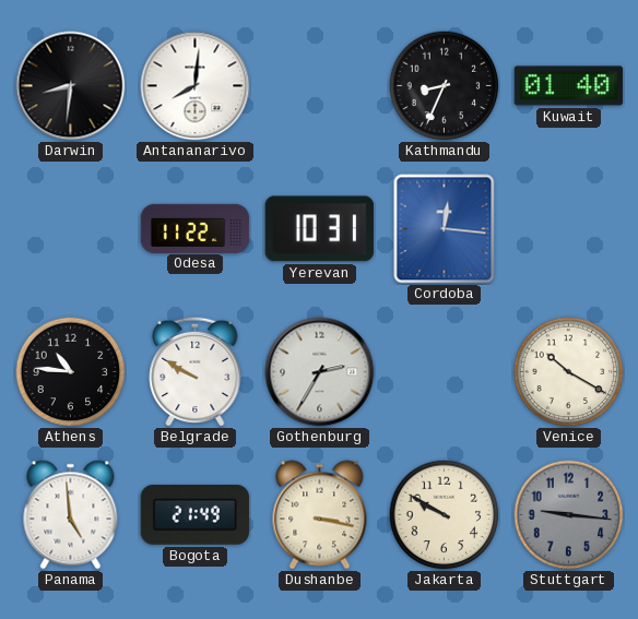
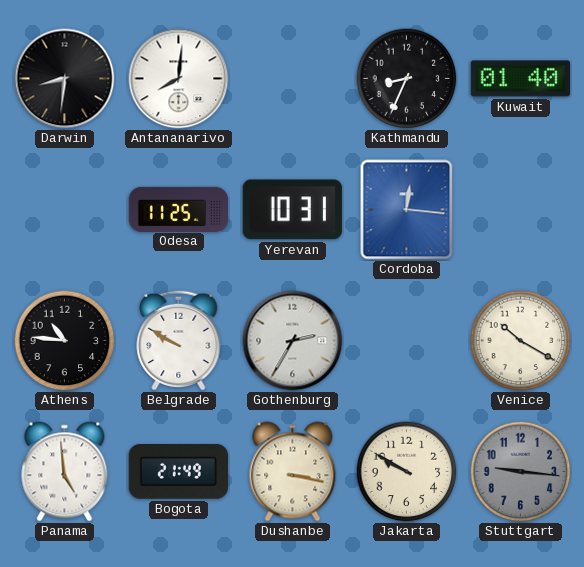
Odesa: 11:22 -> 11:25 (179, 209)
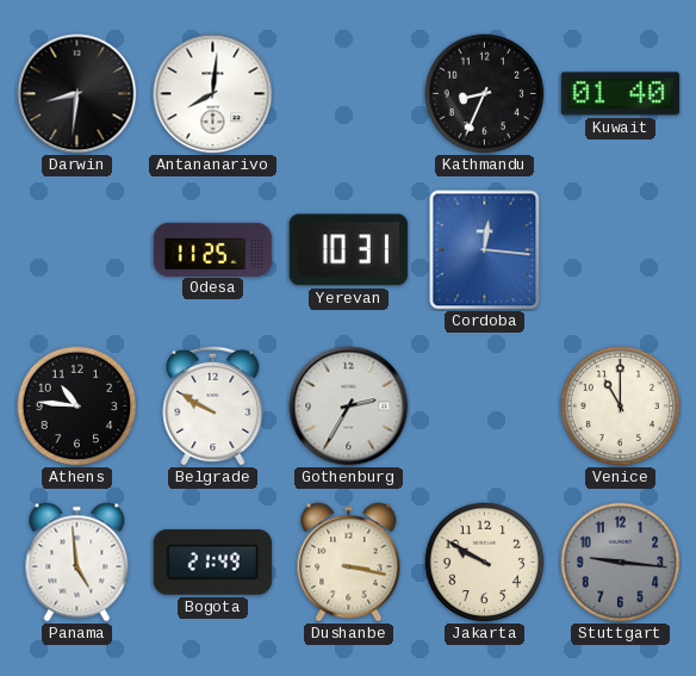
Venice: 10:20 -> 11:00 (621, 407)
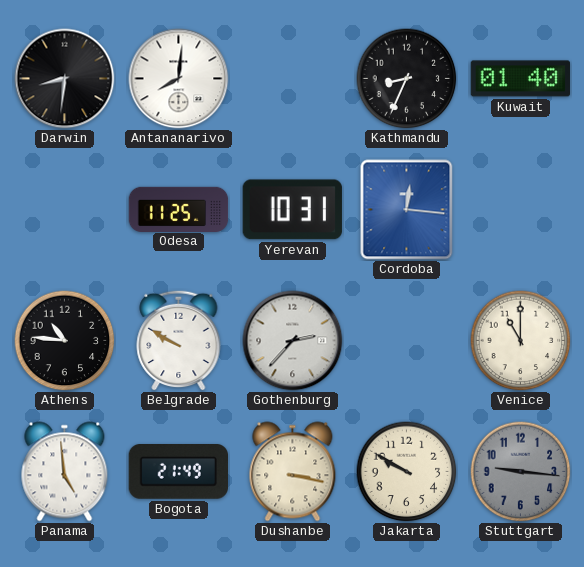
Gothenburg: 2:35 -> 2:37 (293, 341)
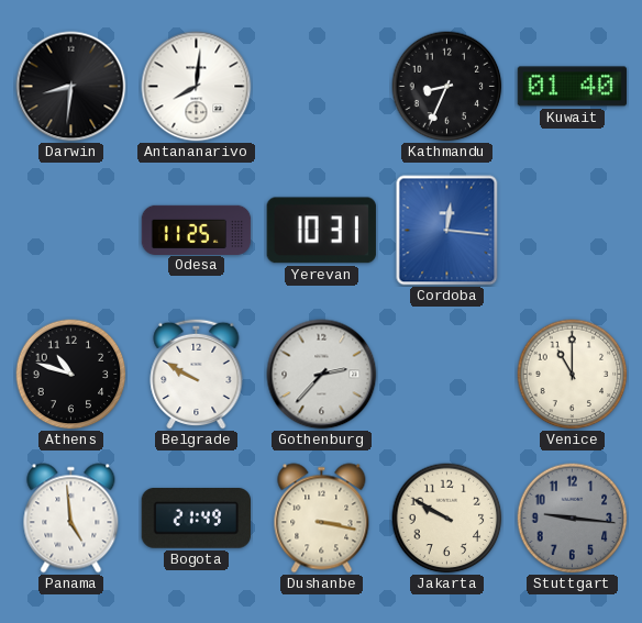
Athens: 10:46 -> 10:48 (71, 375)
